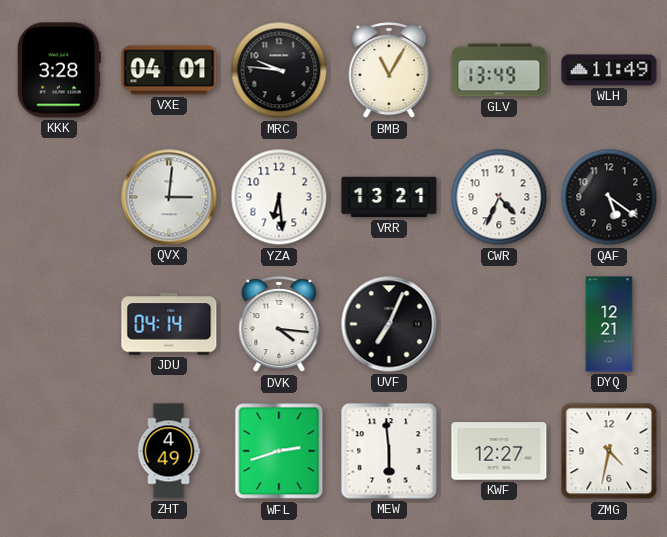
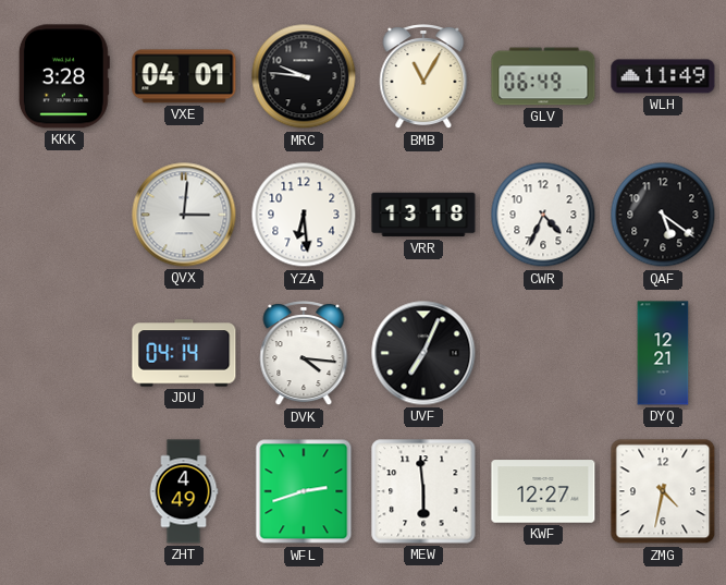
GLV: 13:49 -> 06:49 (543, 76)
VRR: 13:21 -> 13:18 (423, 215)
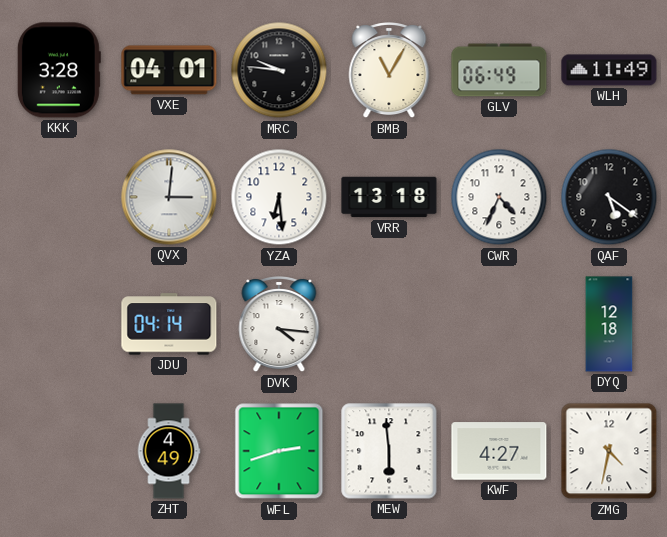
UVF: 7:04 -> none (423, 353)
DYQ: 12:21 -> 12:18 (609, 324)
KWF: 12:27 -> 4:27 (499, 451)
